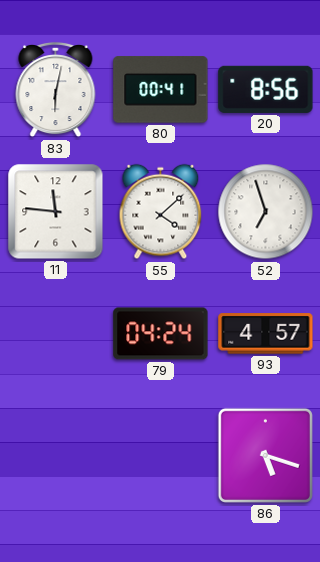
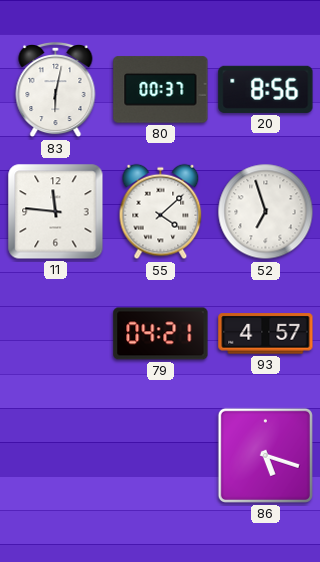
80: 00:41 -> 00:37 (161, 90)
79: 04:24 -> 04:21 (161, 334)
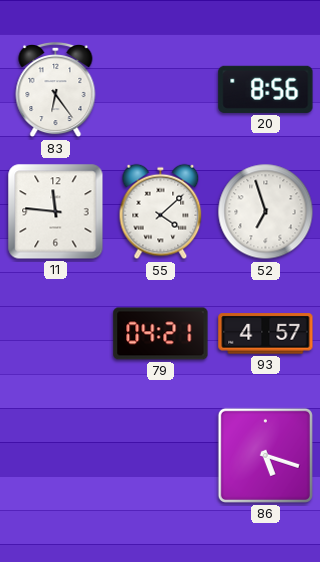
83: 6:02 -> 6:24 (56, 90)
80: 00:37 -> none (161, 90)
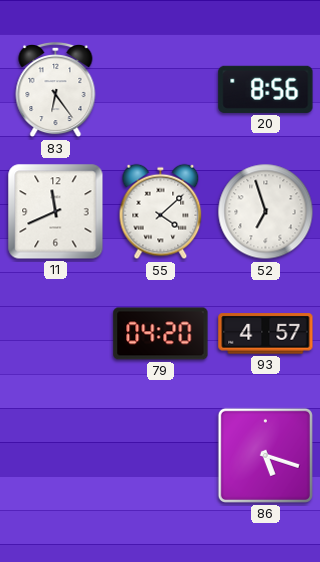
11: 11:46 -> 11:41 (56, 212)
79: 04:21 -> 04:20 (161, 334)
